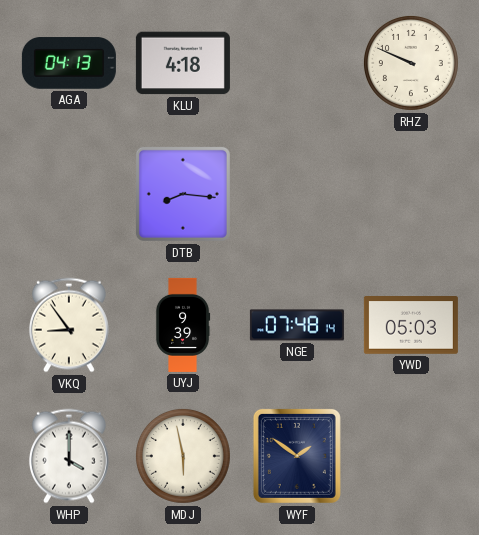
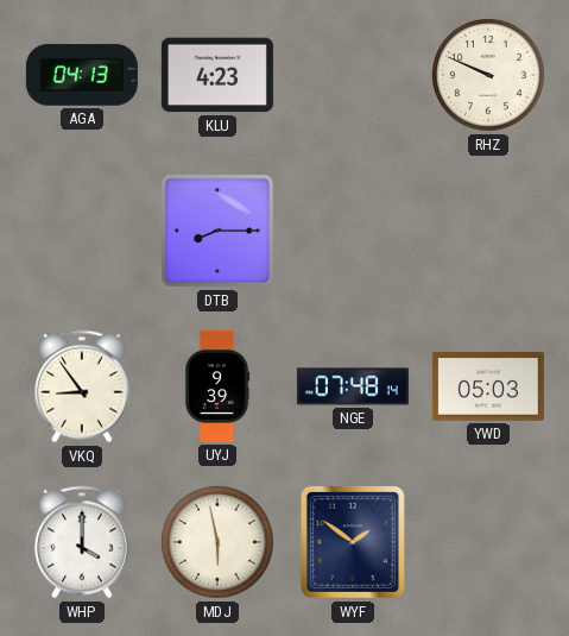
KLU: 4:18 -> 4:23 (217, 75)
DTB: 8:16 -> 8:15 (217, 231)
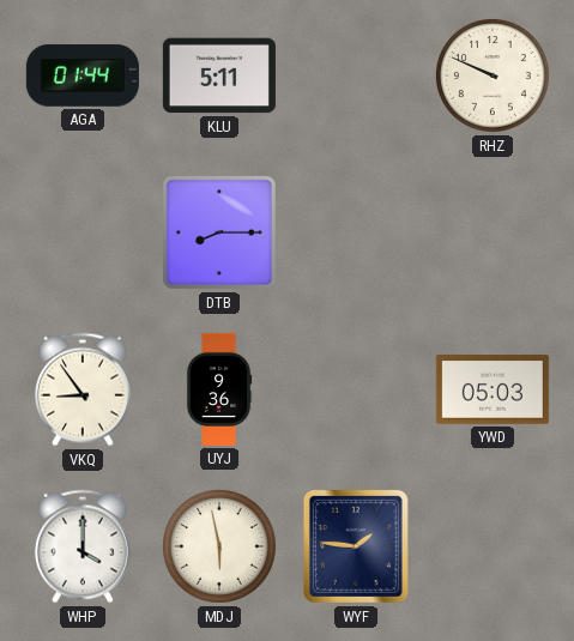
AGA: 04:13 -> 01:44 (83, 75)
KLU: 4:23 -> 5:11 (219, 75)
UYJ: 9:39 -> 9:36 (219, 389)
NGE: 07:48 -> none (353, 386)
WYF: 1:51 -> 1:46 (356, 546)
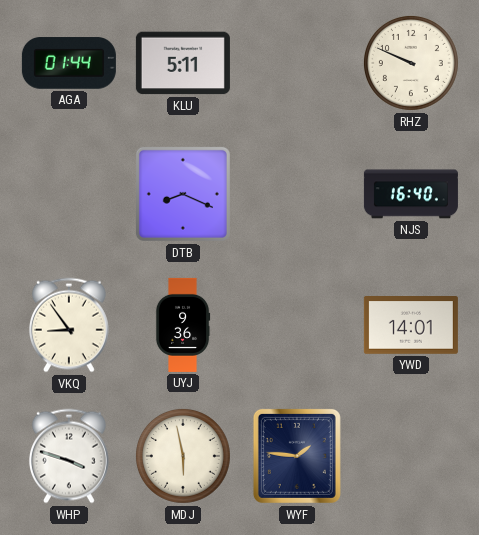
DTB: 8:15 -> 8:19 (183, 194)
NJS: none -> 16:40 (411, 194)
YWD: 05:03 -> 14:01 (411, 326)
WHP: 4:00 -> 3:48 (69, 456)
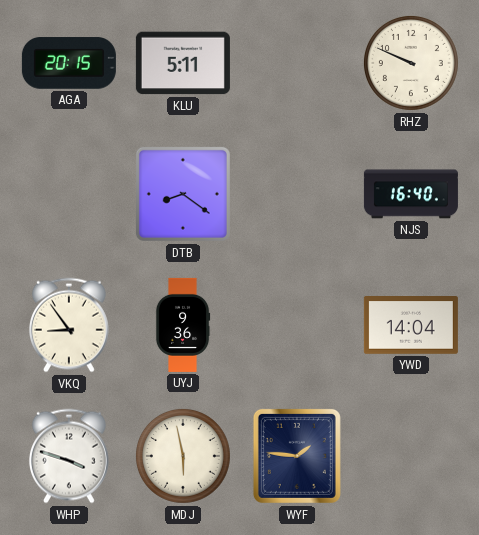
AGA: 01:44 -> 20:15 (69, 63)
DTB: 8:19 -> 8:21 (183, 194)
YWD: 14:01 -> 14:04 (411, 326)
